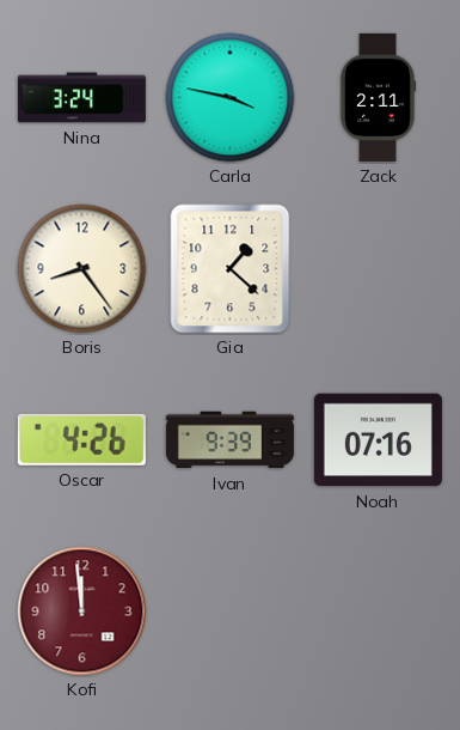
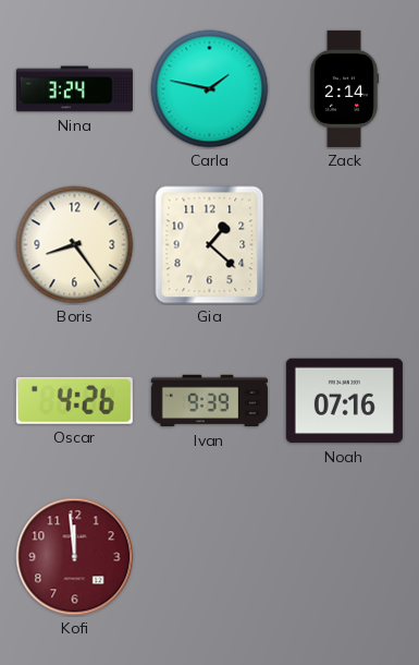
Carla: 3:47 -> 1:47 (210, 89)
Zack: 2:11 -> 2:14 (344, 88)
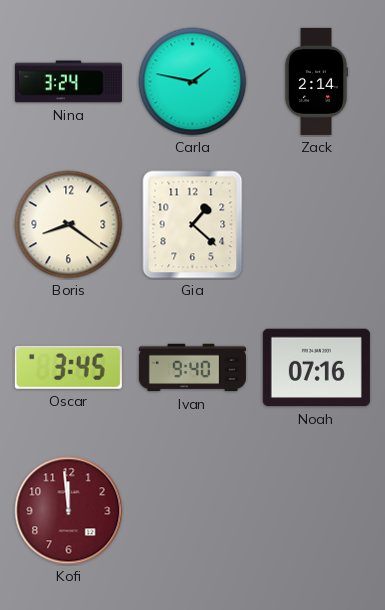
Boris: 8:24 -> 8:21 (69, 225)
Oscar: 4:26 -> 3:45 (68, 367)
Ivan: 9:39 -> 9:40 (192, 368)
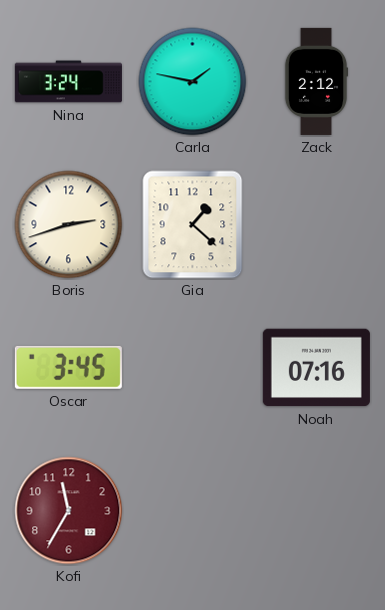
Zack: 2:14 -> 2:12 (316, 81)
Boris: 8:21 -> 2:42 (69, 225)
Ivan: 9:40 -> none (192, 368)
Kofi: 11:59 -> 11:35 (69, 511)
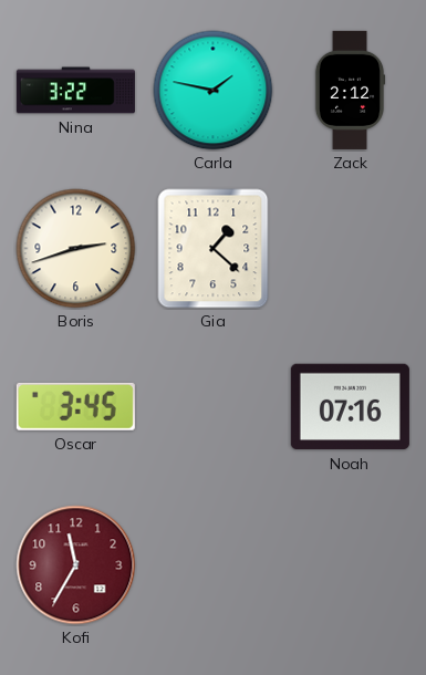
Nina: 3:24 -> 3:22 (75, 91)
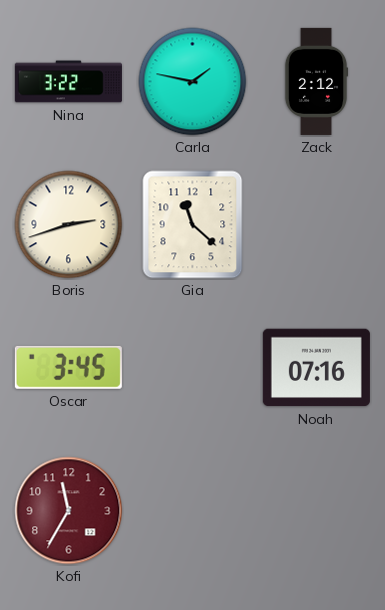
Gia: 1:22 -> 11:22 (193, 225)
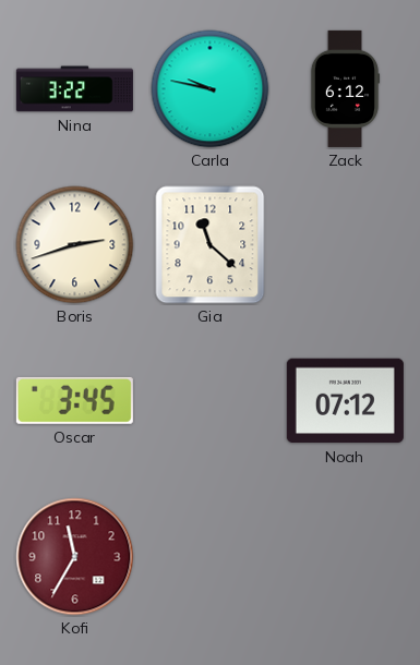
Carla: 1:47 -> 9:47 (211, 89)
Zack: 2:12 -> 6:12 (345, 88)
Noah: 07:16 -> 07:12 (345, 401)
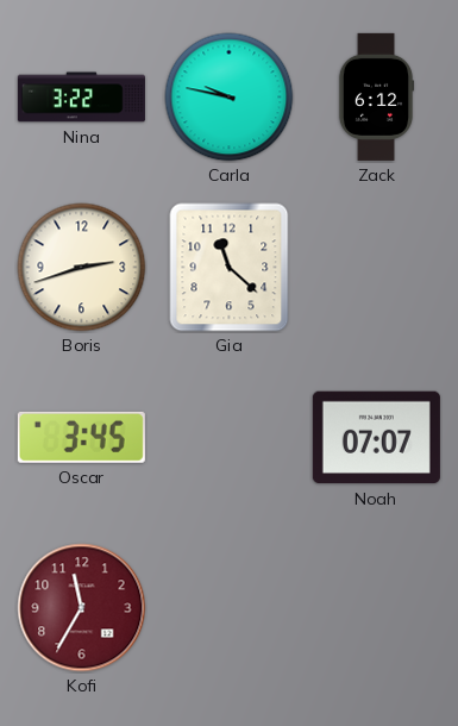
Noah: 07:12 -> 07:07 (376, 438)
